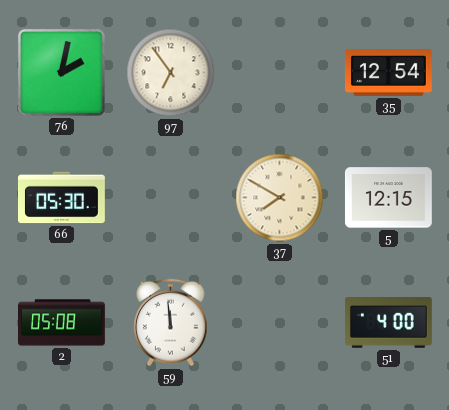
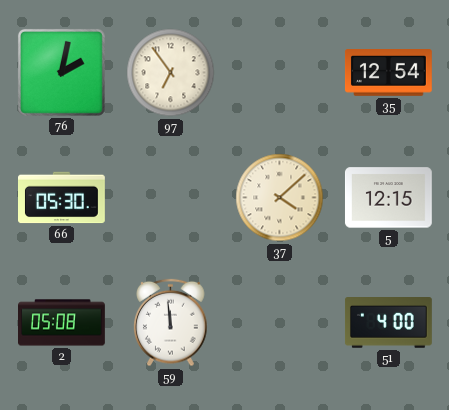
37: 7:50 -> 4:08 (280, 198)
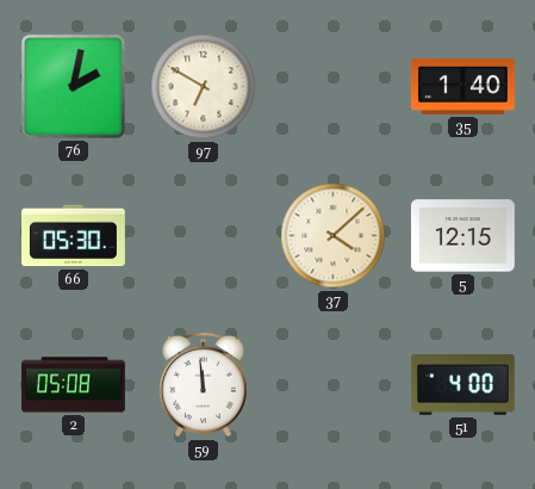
97: 6:54 -> 6:50 (204, 87)
35: 12:54 -> 1:40 (462, 87)
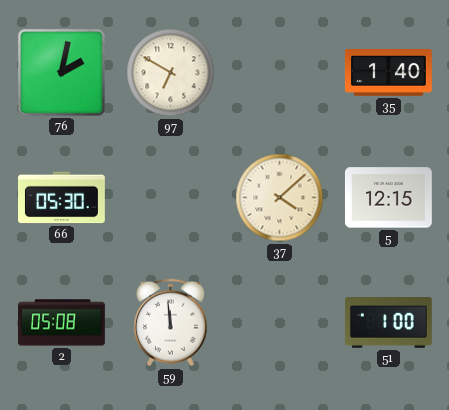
51: 4:00 -> 1:00 (388, 323)
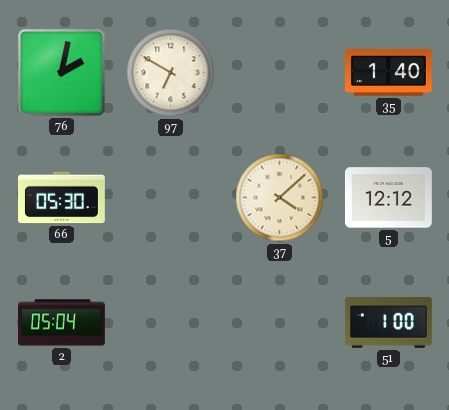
5: 12:15 -> 12:12 (388, 198)
2: 05:08 -> 05:04 (62, 323)
59: 11:59 -> none (171, 323)
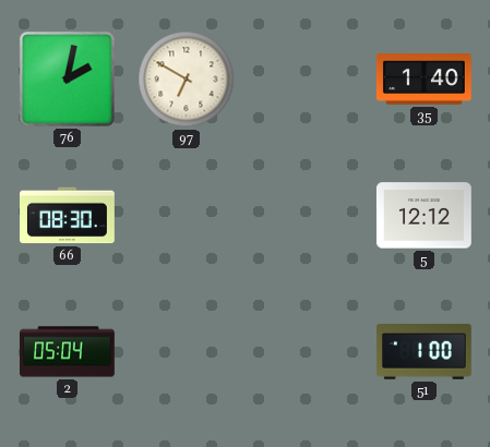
66: 05:30 -> 08:30 (68, 216)
37: 4:08 -> none (280, 198)
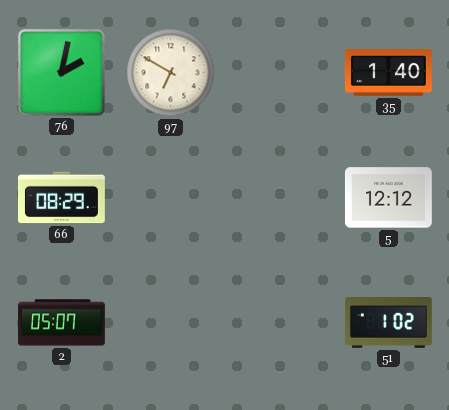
66: 08:30 -> 08:29 (62, 198)
2: 05:04 -> 05:07 (62, 323)
51: 1:00 -> 1:02 (388, 323)
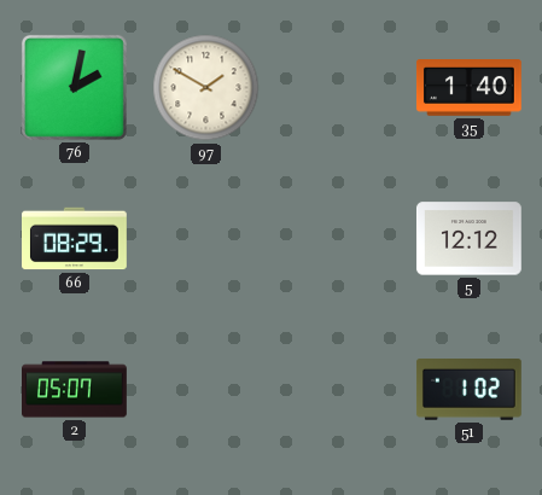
97: 6:50 -> 1:50 (206, 88)
